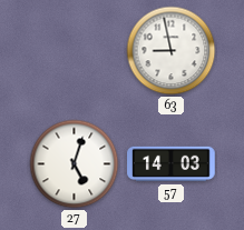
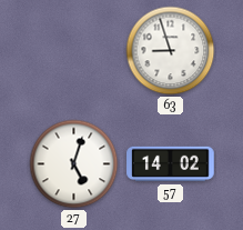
63: 8:58 -> 8:57 (171, 51)
57: 14:03 -> 14:02 (171, 164)
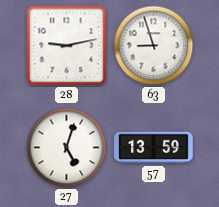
28: none -> 9:13 (67, 46)
57: 14:02 -> 13:59 (154, 148)
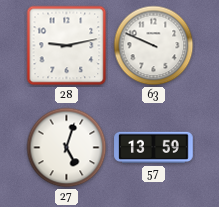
63: 8:57 -> 9:49 (154, 46)
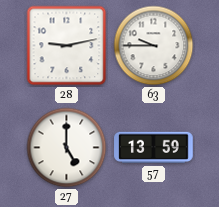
63: 9:49 -> 9:45 (154, 46)
27: 5:03 -> 5:00 (67, 148)
